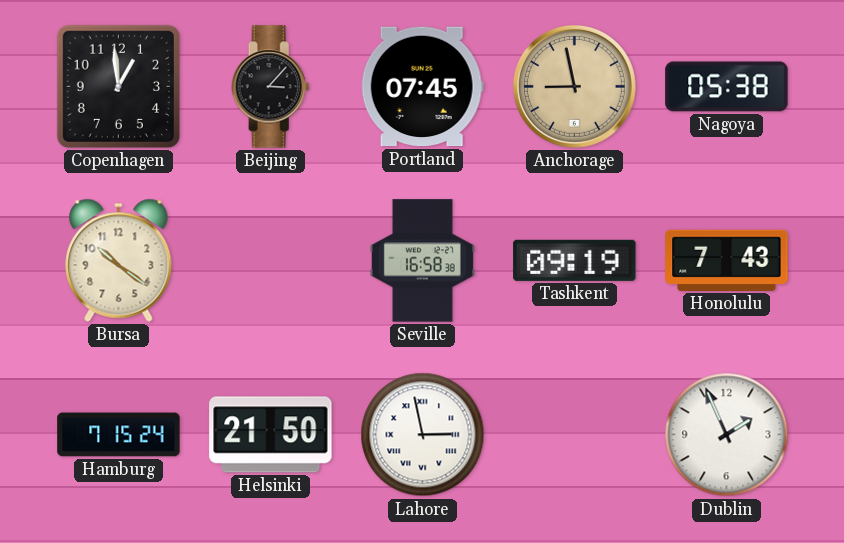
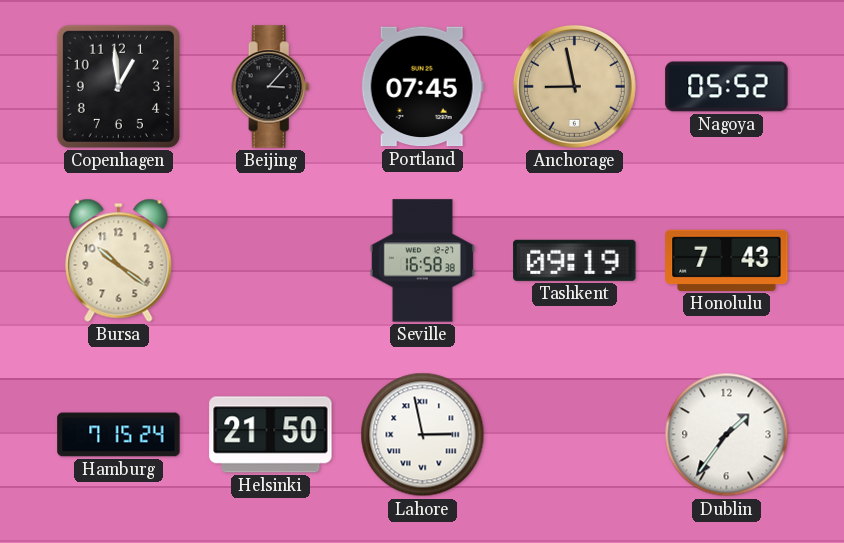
Nagoya: 05:38 -> 05:52 (727, 87)
Dublin: 1:56 -> 1:36 (727, 435)
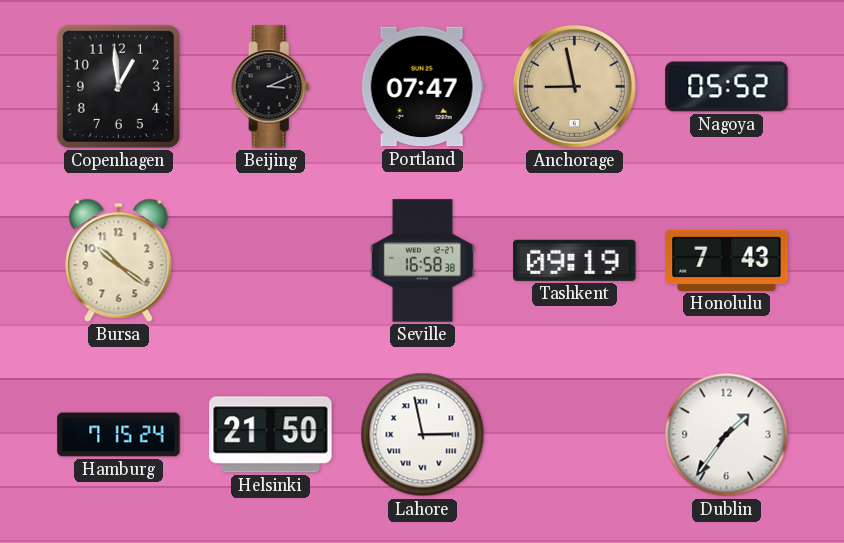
Beijing: 3:07 -> 3:11 (271, 87)
Portland: 07:45 -> 07:47 (422, 87)
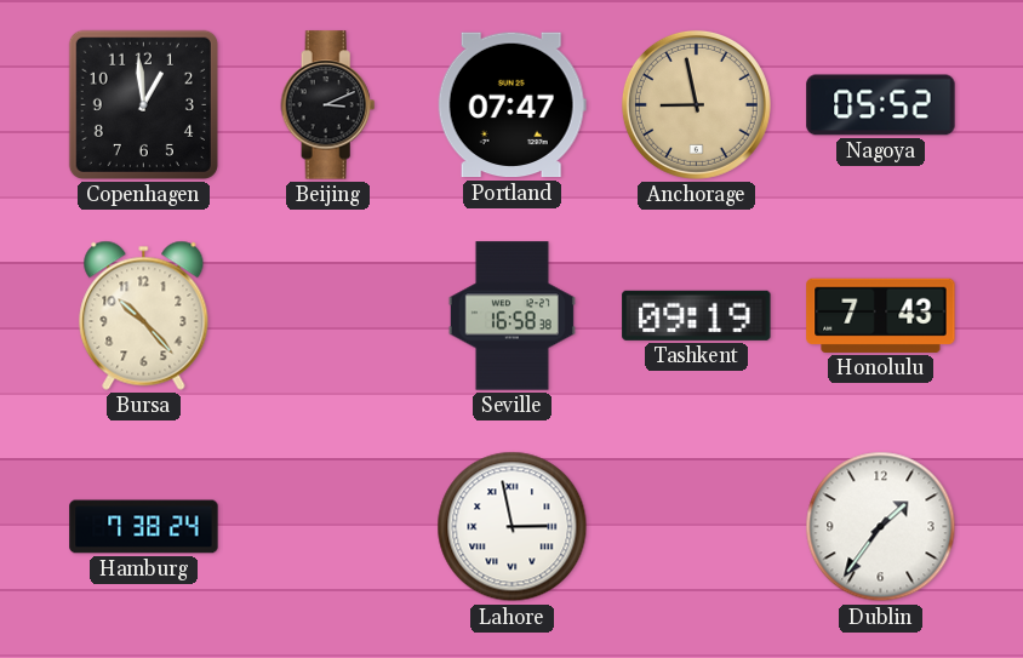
Bursa: 10:21 -> 10:23 (144, 315)
Hamburg: 7:15 -> 7:38 (144, 527)
Helsinki: 21:50 -> none (271, 435)
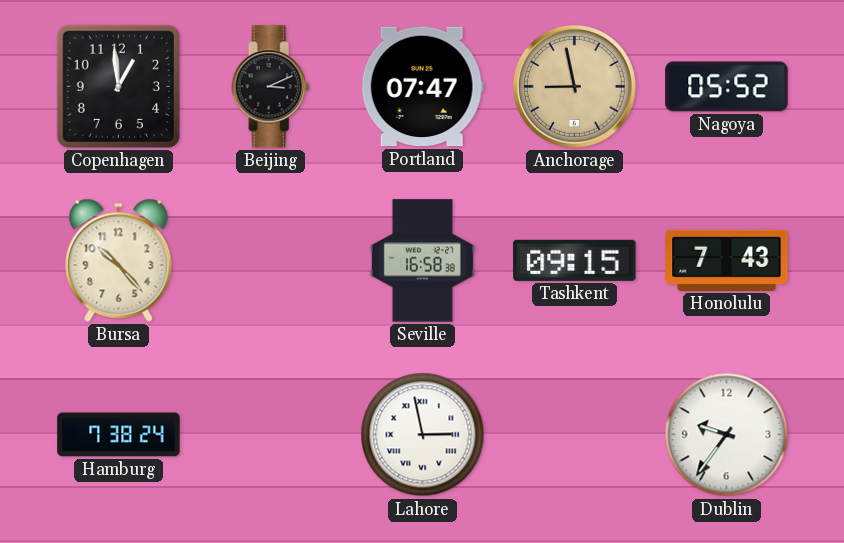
Tashkent: 09:19 -> 09:15 (575, 260)
Dublin: 1:36 -> 9:36 (727, 435)
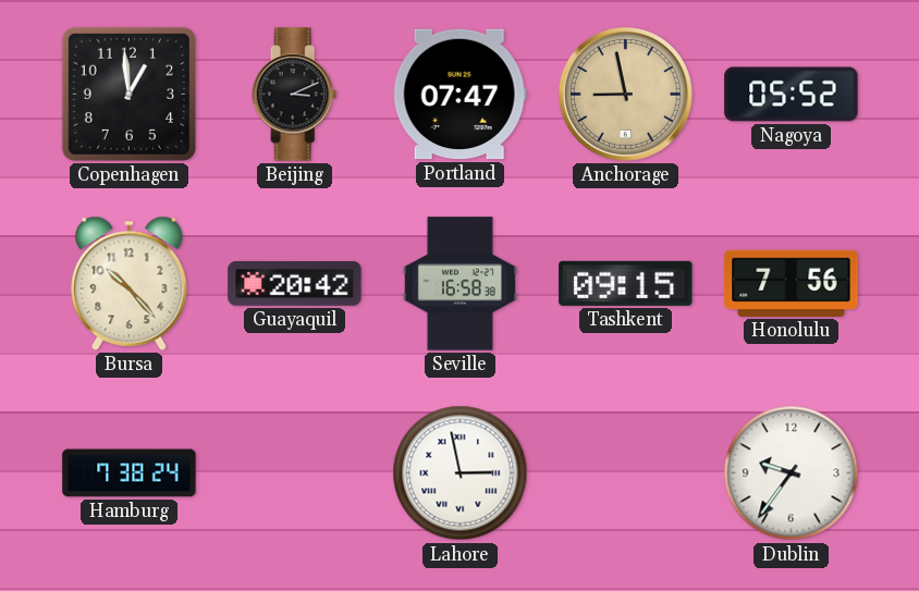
Guayaquil: none -> 20:42 (295, 283)
Honolulu: 7:43 -> 7:56 (792, 283)
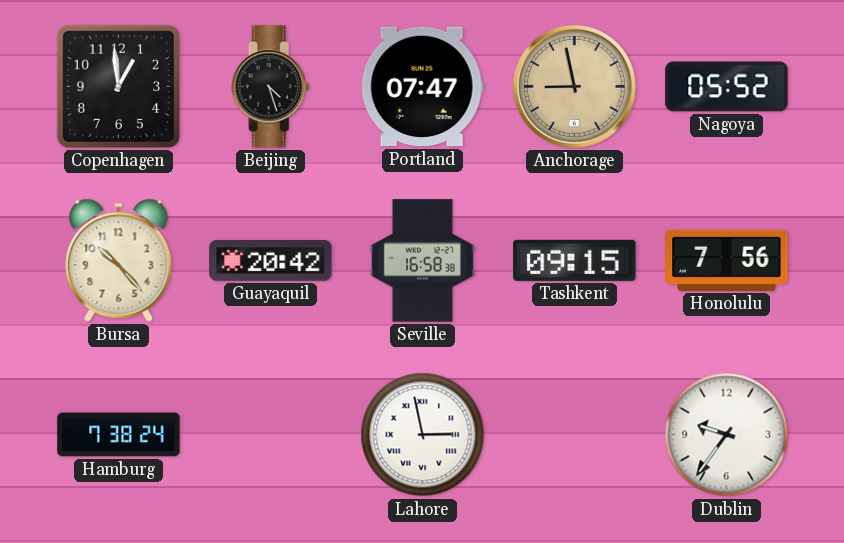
Beijing: 3:11 -> 4:27 (271, 87)
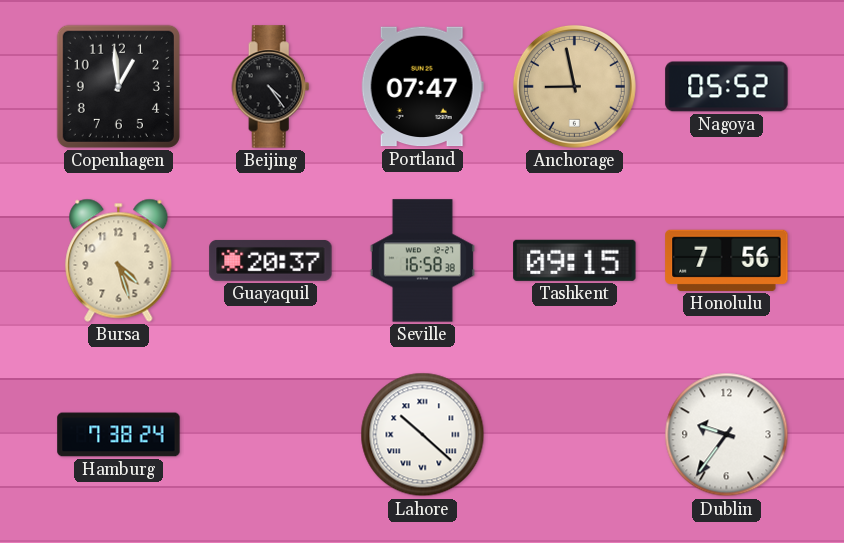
Beijing: 4:27 -> 4:24 (271, 87)
Bursa: 10:23 -> 4:27 (119, 260)
Guayaquil: 20:42 -> 20:37 (271, 260)
Lahore: 2:58 -> 10:22 (423, 435)
